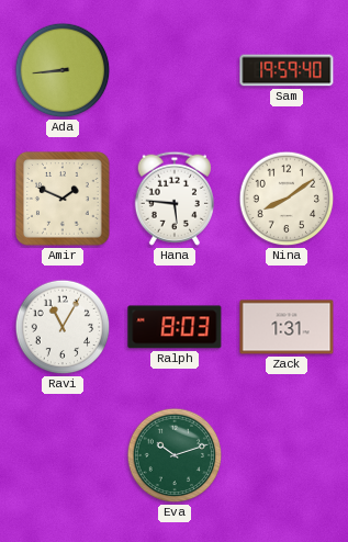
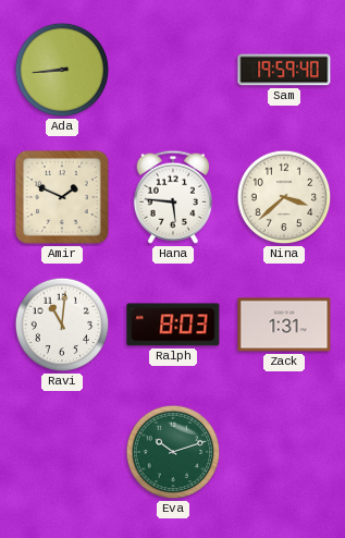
Nina: 8:09 -> 3:38 (284, 197)
Ravi: 11:05 -> 11:01 (62, 325)
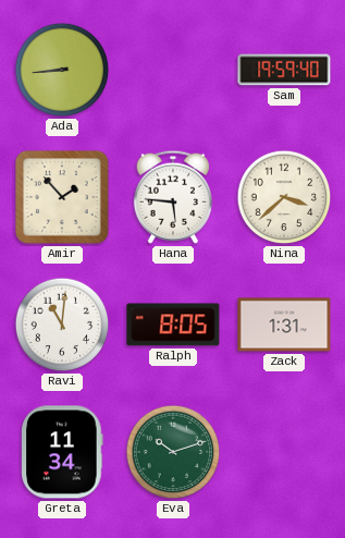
Amir: 1:49 -> 1:53 (62, 197)
Ralph: 8:03 -> 8:05 (173, 325)
Greta: none -> 11:34 (62, 452)
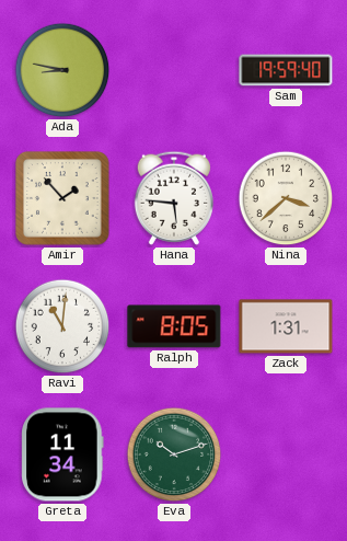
Ada: 8:44 -> 8:47 (62, 70)
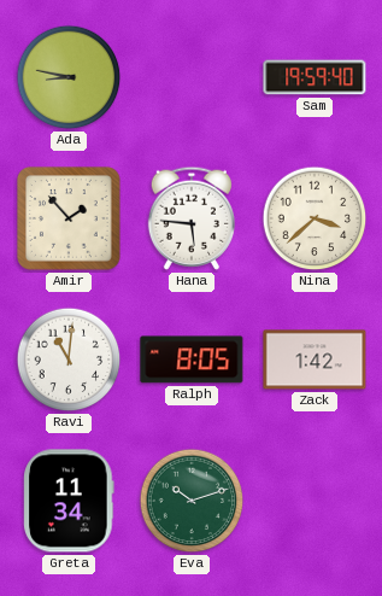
Zack: 1:31 -> 1:42 (315, 360)
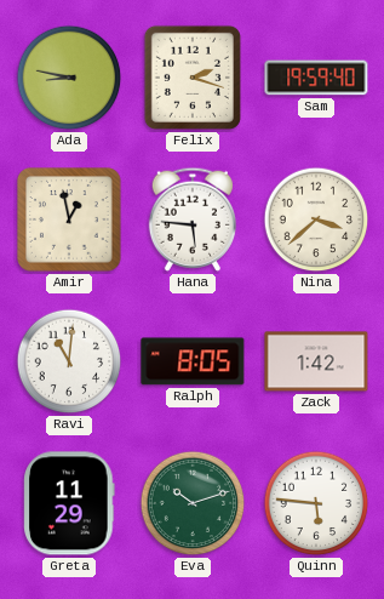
Felix: none -> 2:18 (193, 78)
Amir: 1:53 -> 12:58 (69, 219)
Greta: 11:34 -> 11:29 (69, 503)
Quinn: none -> 5:46 (316, 503)
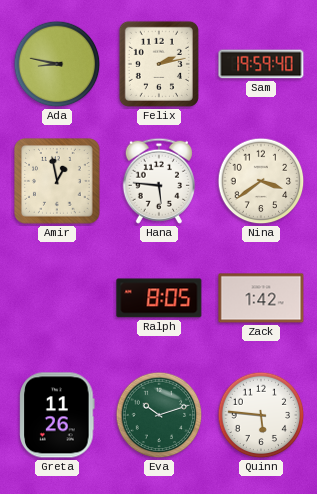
Felix: 2:18 -> 2:13 (159, 64)
Nina: 3:38 -> 3:39 (261, 181)
Ravi: 11:01 -> none (69, 361)
Greta: 11:29 -> 11:26 (57, 415)
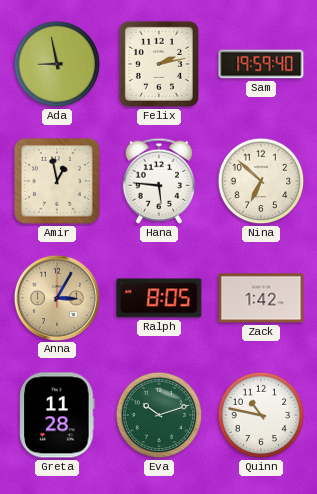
Ada: 8:47 -> 8:58 (57, 64)
Nina: 3:39 -> 6:52 (261, 181)
Anna: none -> 3:05 (56, 297)
Greta: 11:26 -> 11:28 (57, 415)
Quinn: 5:46 -> 10:47 (261, 415)
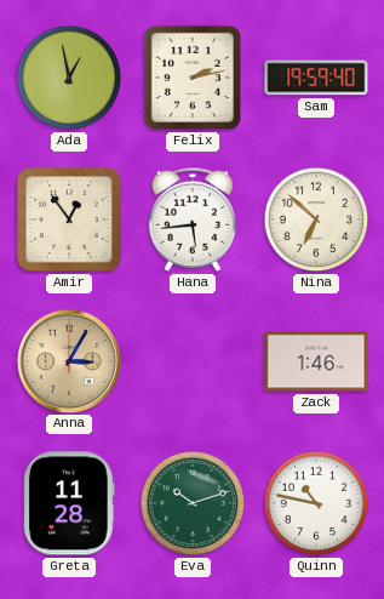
Ada: 8:58 -> 12:58 (69, 78)
Amir: 12:58 -> 12:54 (69, 219)
Hana: 5:46 -> 5:44 (191, 219)
Ralph: 8:05 -> none (159, 298)
Zack: 1:42 -> 1:46 (316, 361)
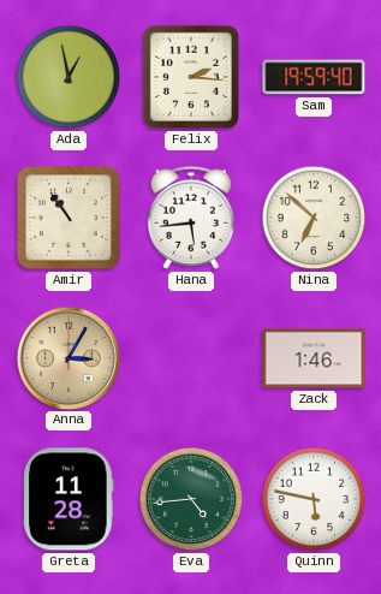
Felix: 2:13 -> 2:16 (191, 77)
Amir: 12:54 -> 10:54 (69, 218)
Eva: 10:12 -> 4:44 (191, 499)
Quinn: 10:47 -> 5:47 (314, 499)
